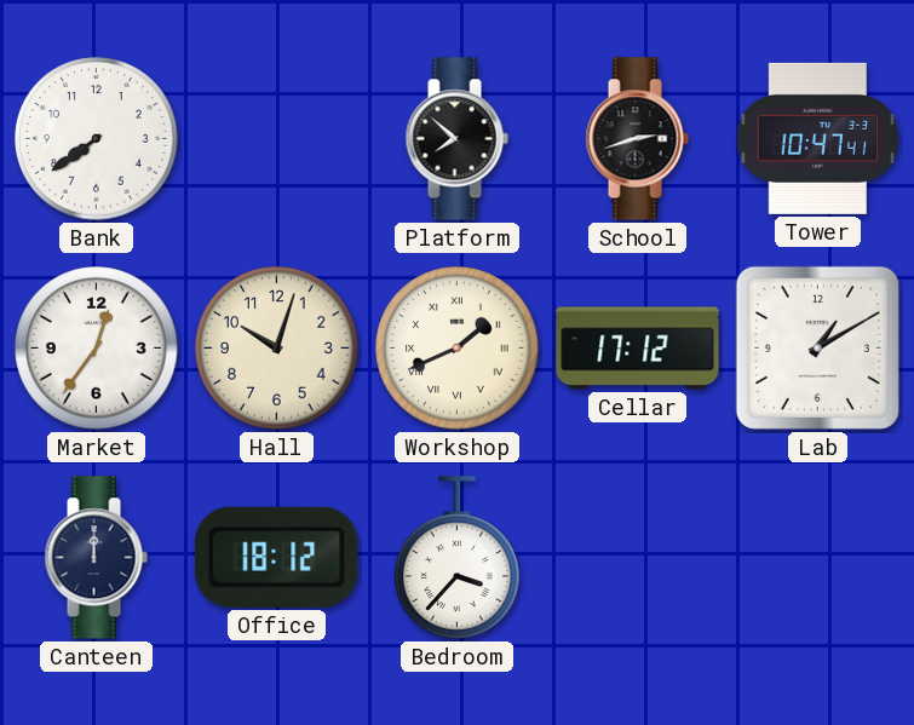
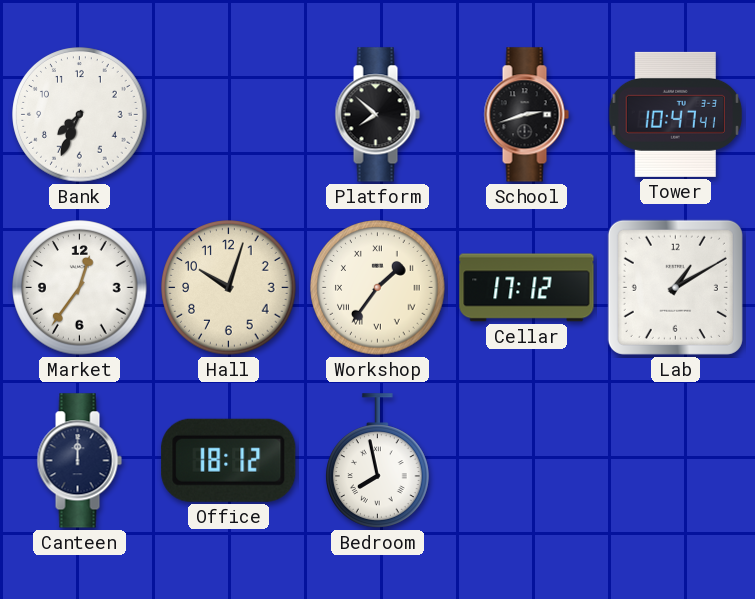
Bank: 7:39 -> 7:34 (80, 115)
Workshop: 1:41 -> 1:36 (378, 288)
Bedroom: 3:37 -> 7:58 (378, 461)
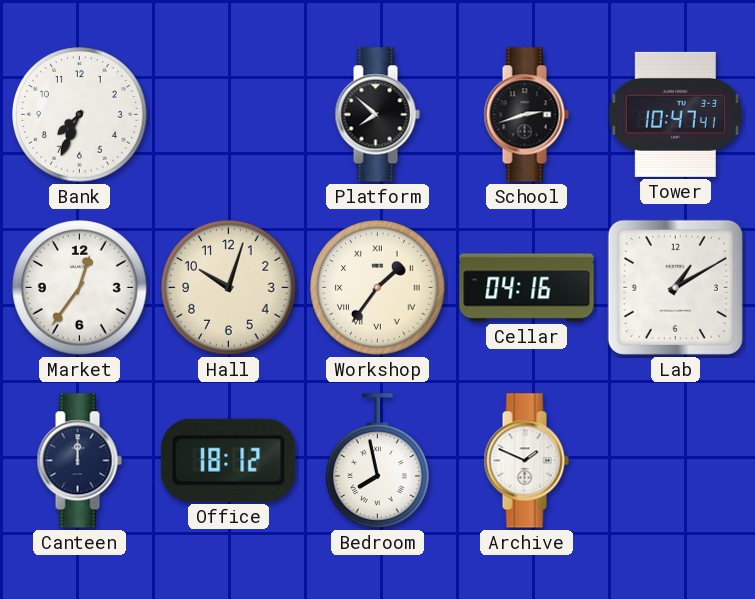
Cellar: 17:12 -> 04:16 (527, 288)
Archive: none -> 1:49 (526, 461)
